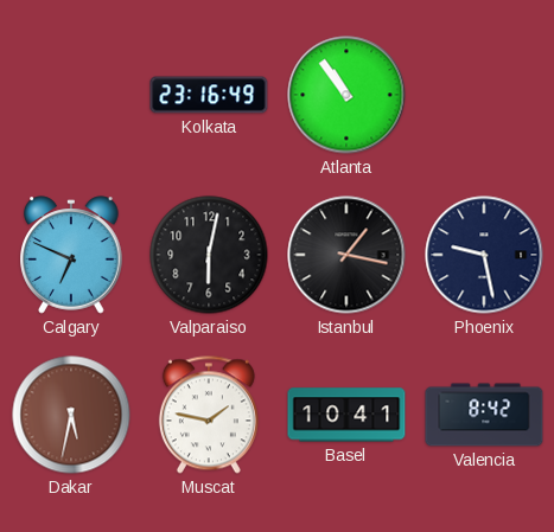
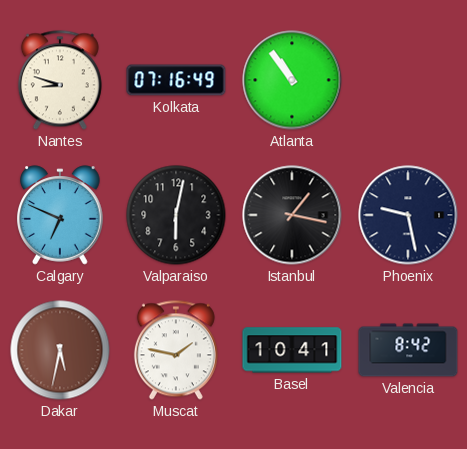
Nantes: none -> 8:48 (60, 80)
Kolkata: 23:16 -> 07:16 (176, 80)
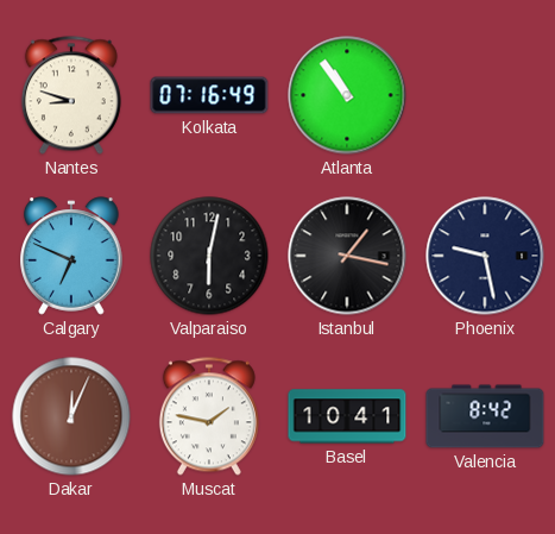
Dakar: 5:32 -> 12:04 (71, 416)
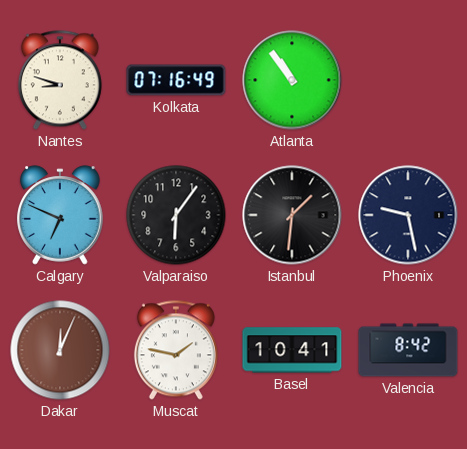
Valparaiso: 6:02 -> 6:06 (176, 215)
Istanbul: 1:17 -> 1:31 (292, 215)
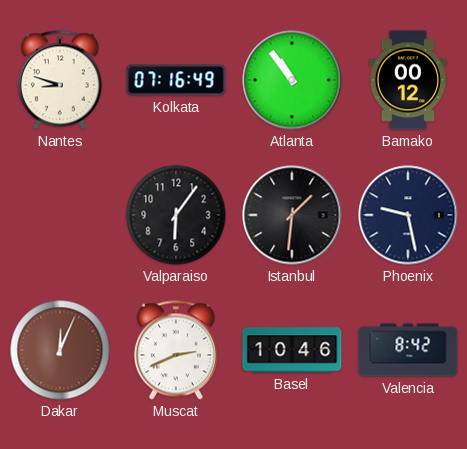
Bamako: none -> 00:12 (408, 80)
Calgary: 6:49 -> none (60, 215)
Muscat: 1:47 -> 2:41 (176, 350)
Basel: 10:41 -> 10:46 (292, 350)
